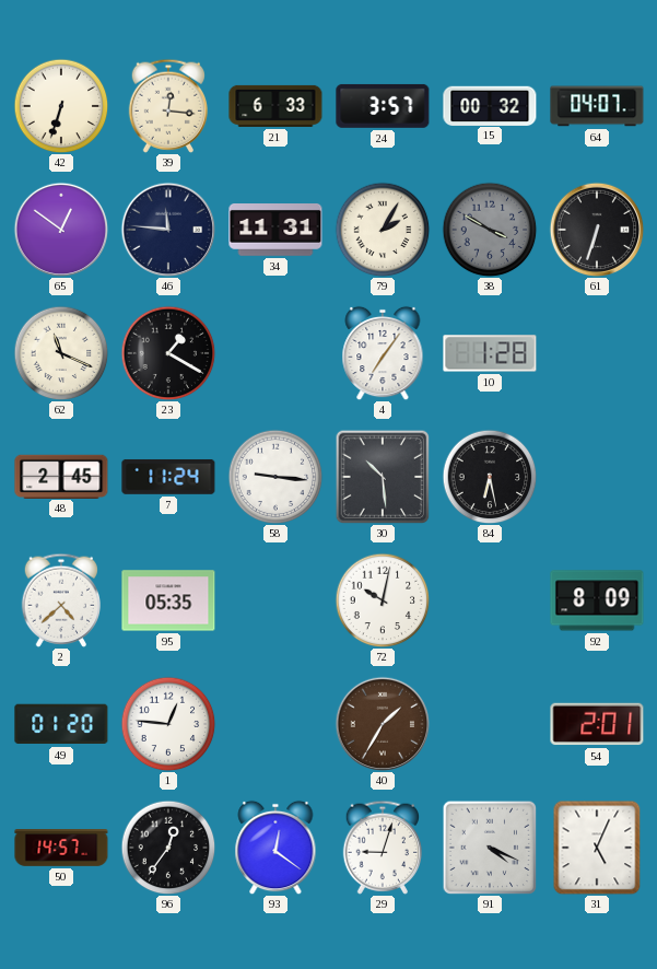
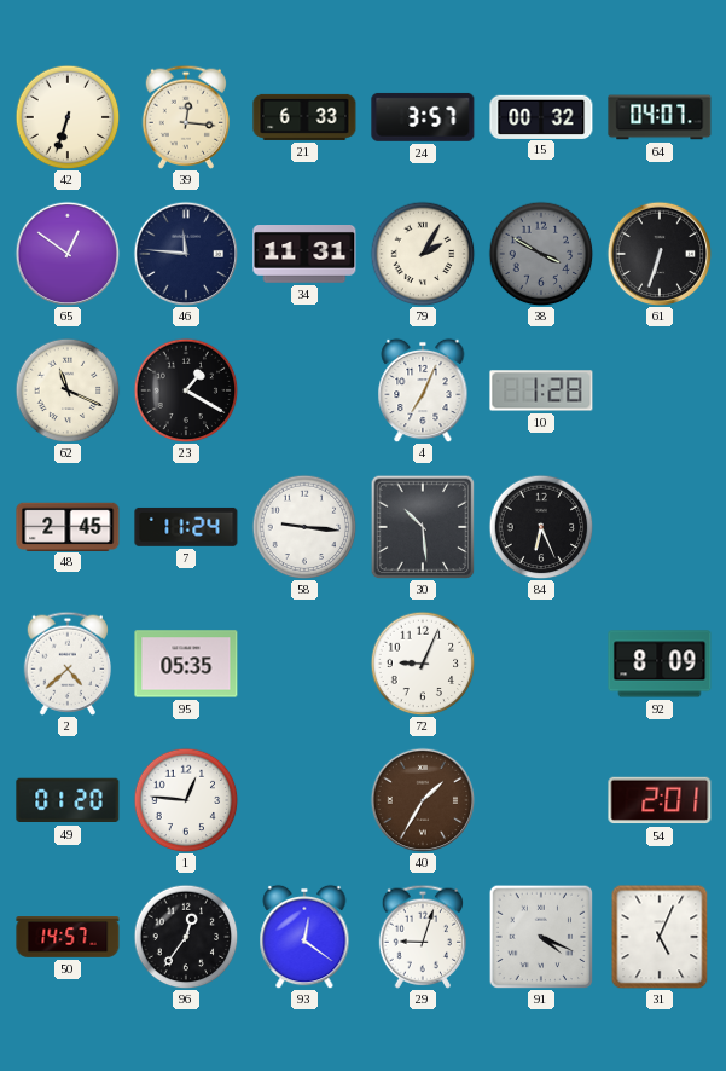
4: 7:06 -> 7:04 (423, 390)
84: 6:28 -> 6:26 (541, 527)
72: 10:02 -> 9:04 (423, 664)
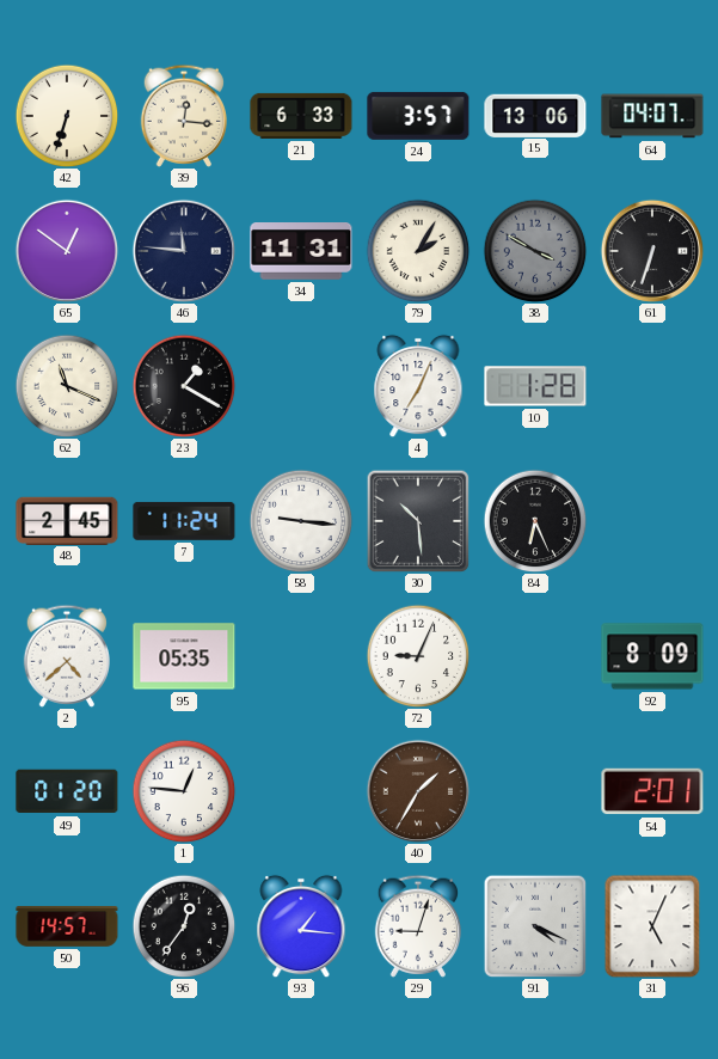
15: 00:32 -> 13:06 (535, 115)
93: 12:21 -> 1:16 (301, 926)
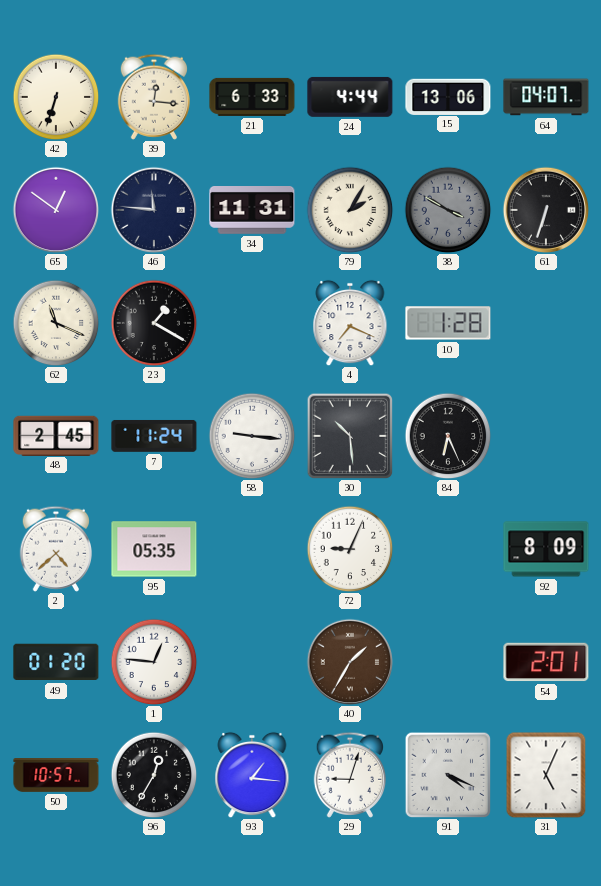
24: 3:57 -> 4:44 (350, 97)
4: 7:04 -> 7:19 (350, 323)
50: 14:57 -> 10:57 (56, 776)
96: 12:36 -> 12:35 (154, 775)
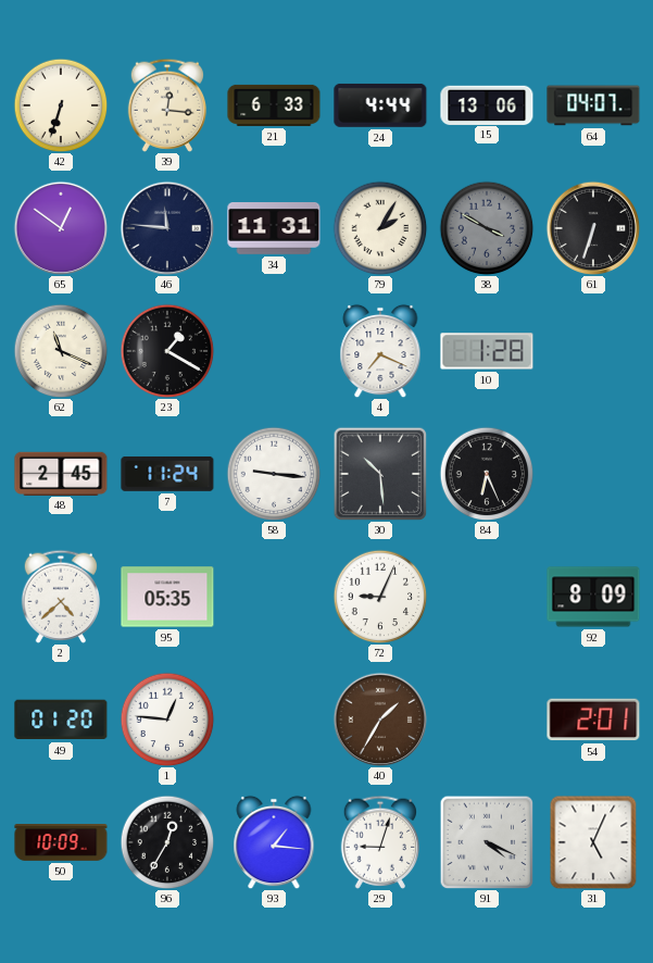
50: 10:57 -> 10:09 (61, 843)
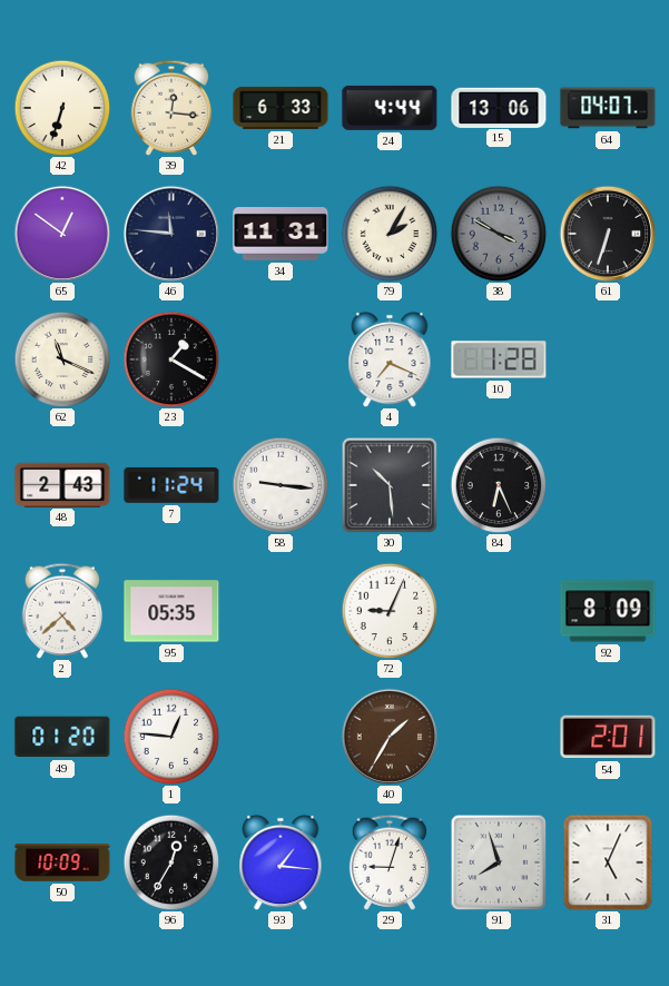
48: 2:45 -> 2:43 (62, 484)
91: 4:19 -> 7:57 (499, 862)
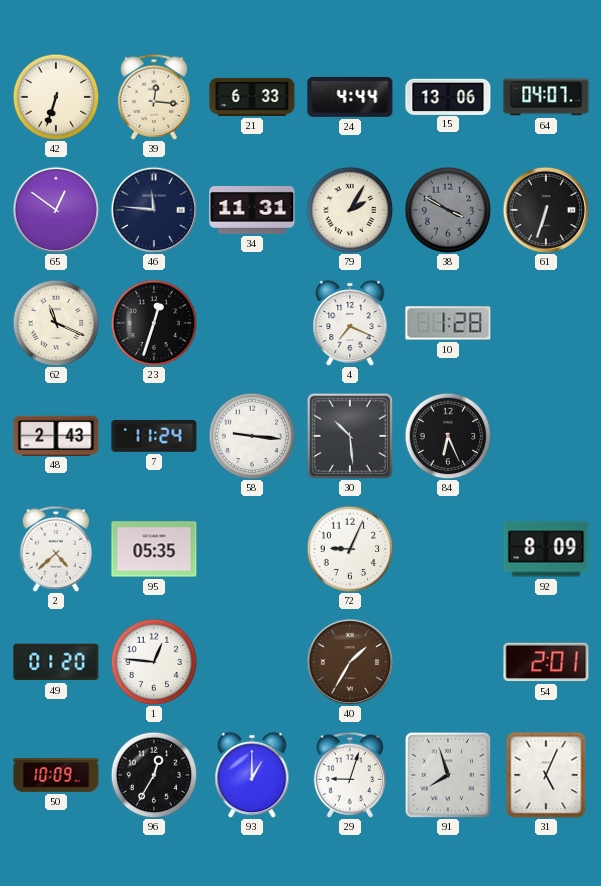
23: 1:20 -> 12:33 (154, 323)
93: 1:16 -> 1:00 (252, 775)
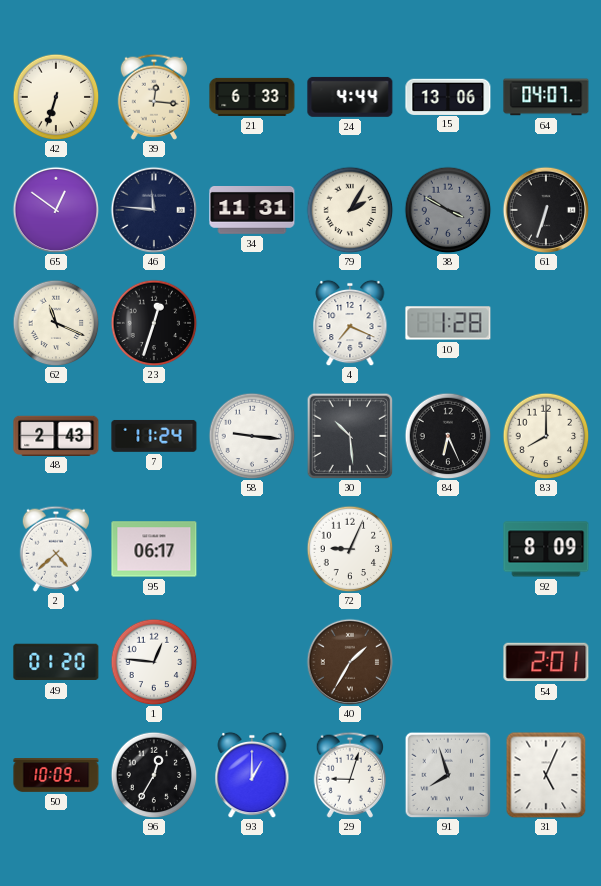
83: none -> 8:00 (546, 436)
95: 05:35 -> 06:17 (154, 549)
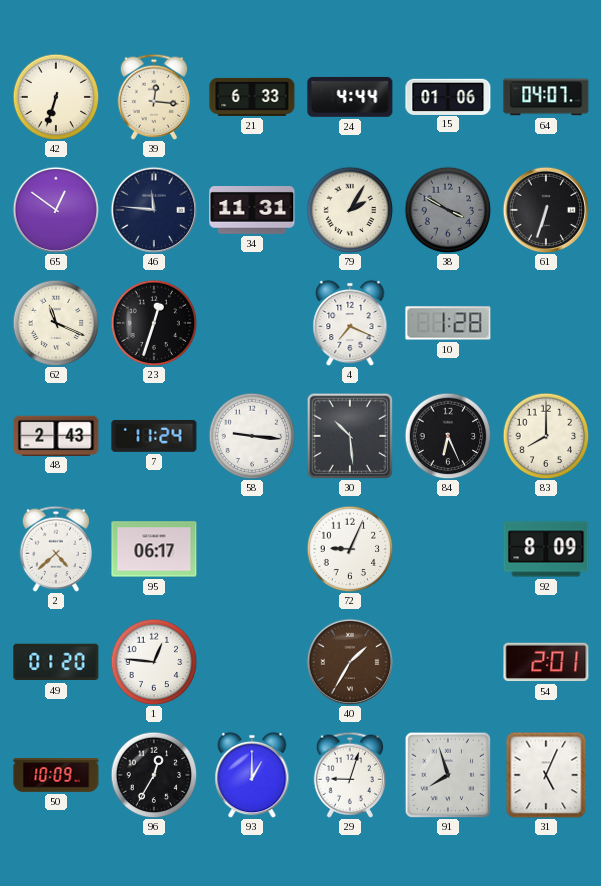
15: 13:06 -> 01:06 (448, 96)
